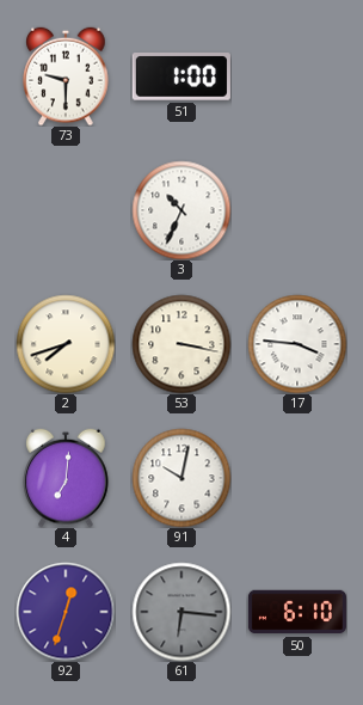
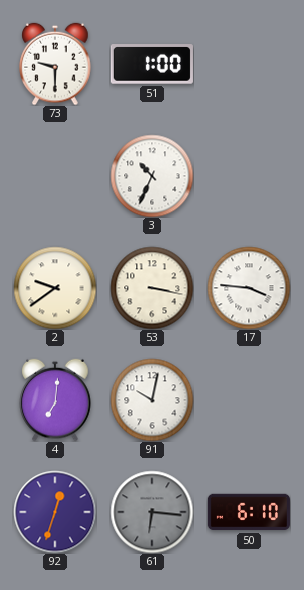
2: 7:42 -> 9:39 (55, 288)
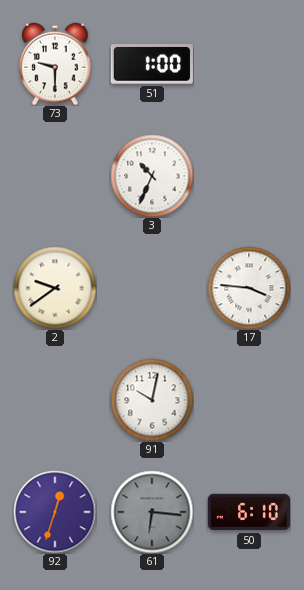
53: 3:17 -> none (152, 288)
4: 7:01 -> none (55, 400)
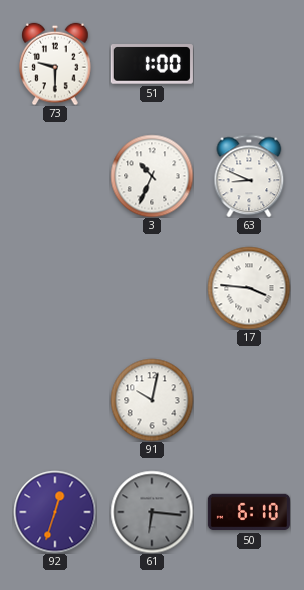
63: none -> 8:49 (249, 176)
2: 9:39 -> none (55, 288)
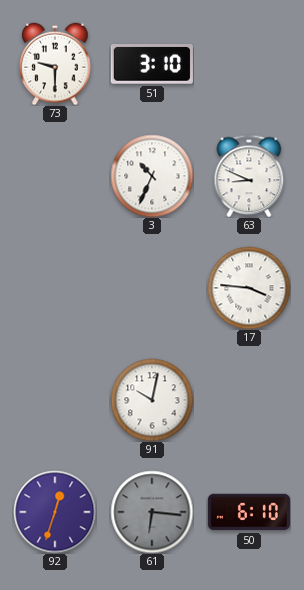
51: 1:00 -> 3:10 (152, 64)
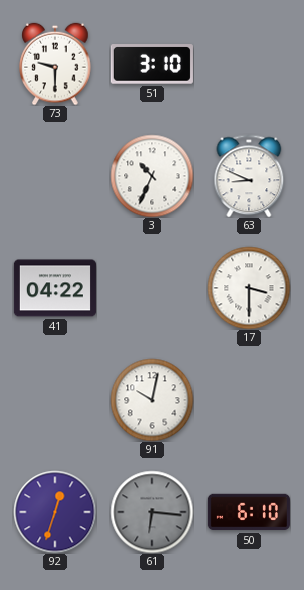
41: none -> 04:22 (55, 288)
17: 3:46 -> 3:30 (249, 288)
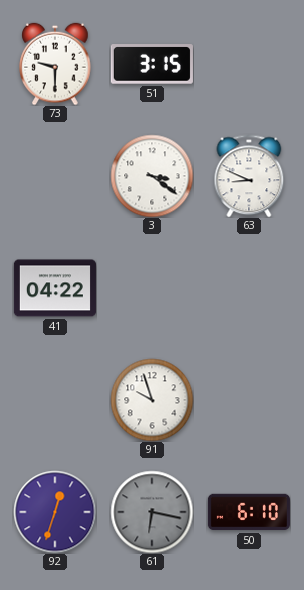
51: 3:10 -> 3:15 (152, 64)
3: 10:34 -> 3:21 (152, 176)
17: 3:30 -> none (249, 288)
91: 10:02 -> 9:57 (152, 400)
61: 6:16 -> 6:17 (152, 512)
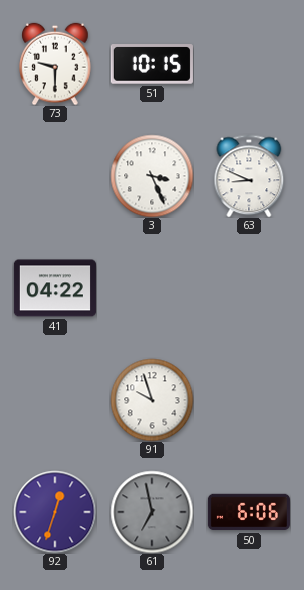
51: 3:15 -> 10:15 (152, 64)
3: 3:21 -> 3:26 (152, 176)
61: 6:17 -> 6:58 (152, 512)
50: 6:10 -> 6:06 (249, 512)
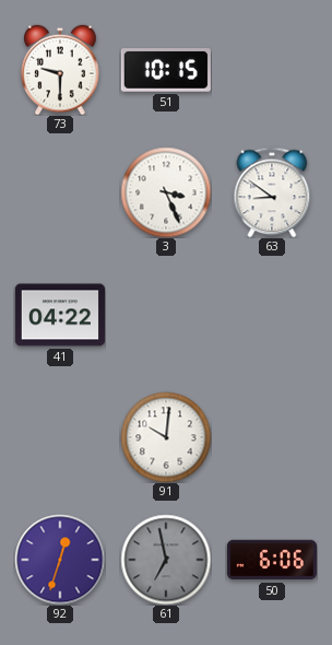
63: 8:49 -> 8:51 (272, 192)
91: 9:57 -> 10:01 (166, 437)
